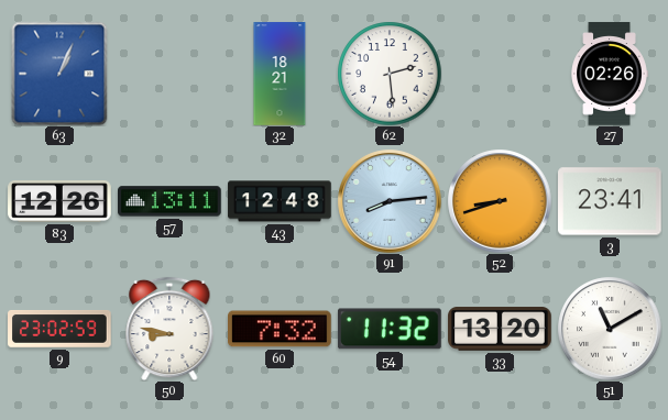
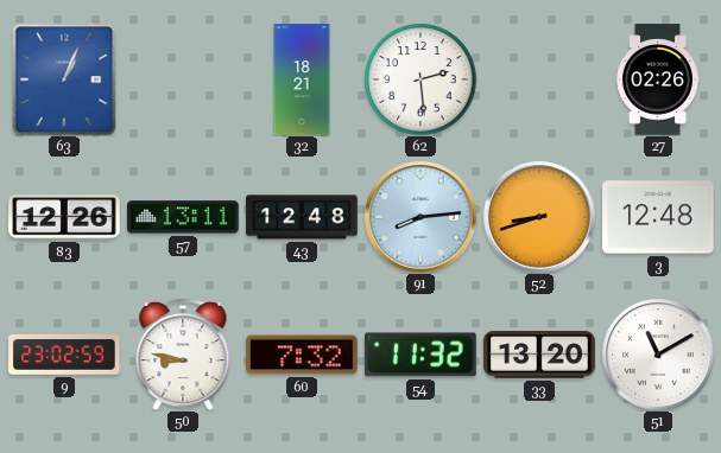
3: 23:41 -> 12:48 (659, 217)
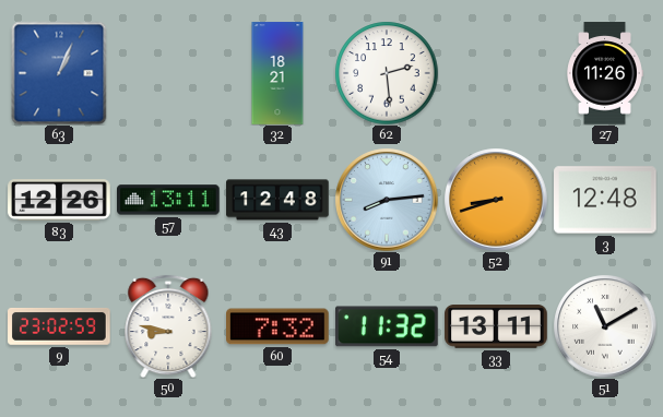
27: 02:26 -> 11:26 (605, 73)
33: 13:20 -> 13:11 (496, 326)
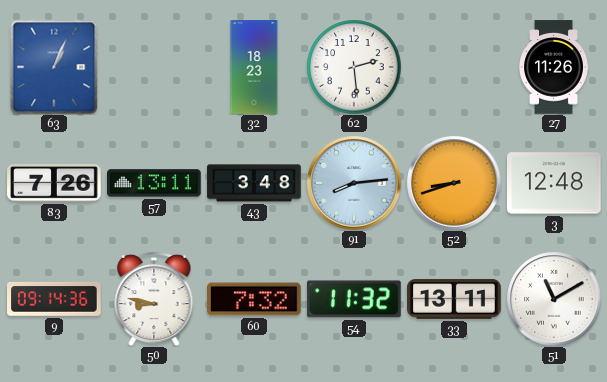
32: 18:21 -> 18:23 (254, 67)
83: 12:26 -> 7:26 (54, 183)
43: 12:48 -> 3:48 (254, 183)
9: 23:02 -> 09:14 (55, 299)
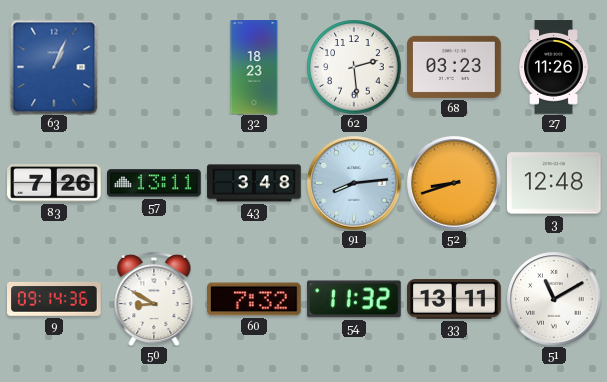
68: none -> 03:23 (454, 67)
50: 8:47 -> 8:50 (154, 299)
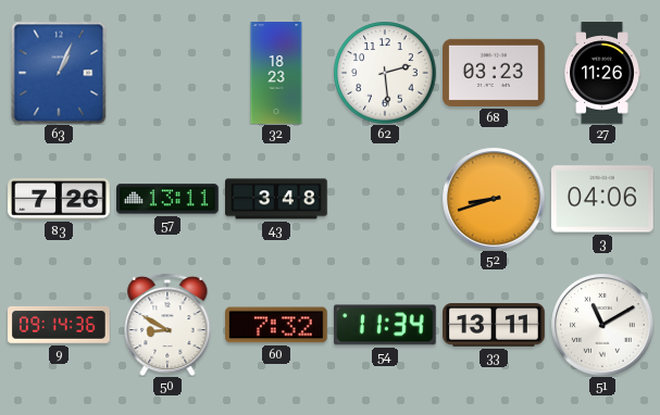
91: 8:14 -> none (354, 183)
3: 12:48 -> 04:06 (603, 199)
54: 11:32 -> 11:34 (385, 325)
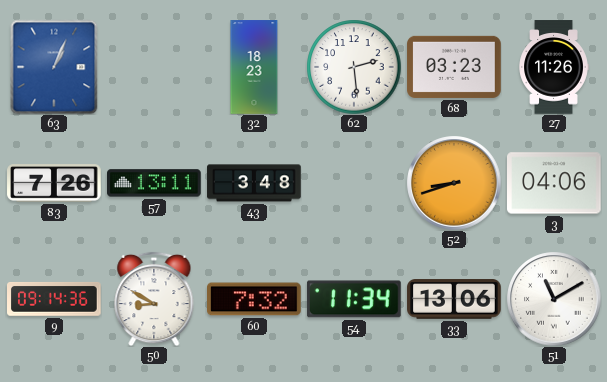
33: 13:11 -> 13:06 (454, 299)
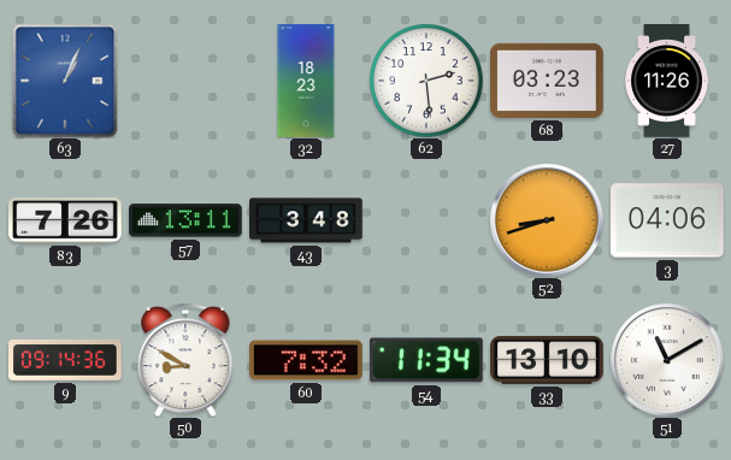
33: 13:06 -> 13:10 (547, 360)
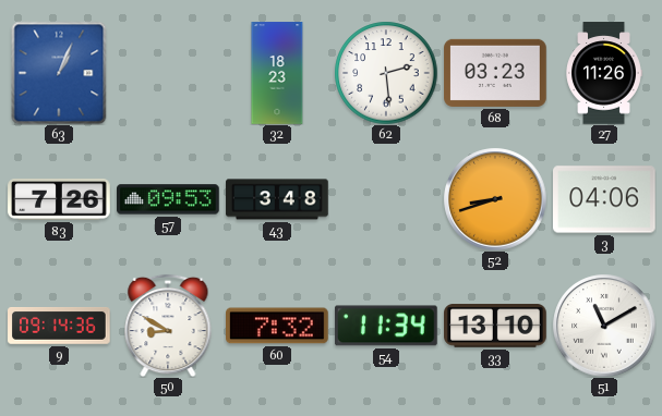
57: 13:11 -> 09:53 (169, 199)
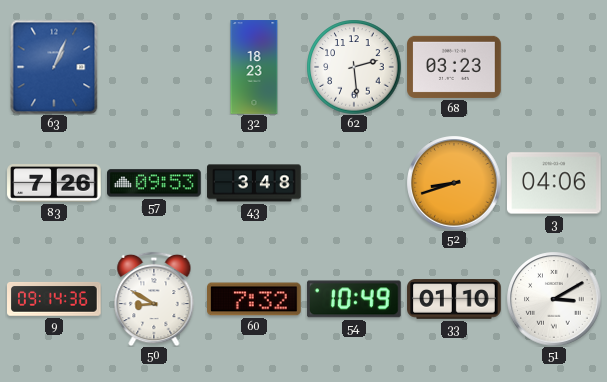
27: 11:26 -> none (604, 73)
54: 11:34 -> 10:49 (354, 299)
33: 13:10 -> 01:10 (454, 299)
51: 11:10 -> 3:10 (554, 299)
